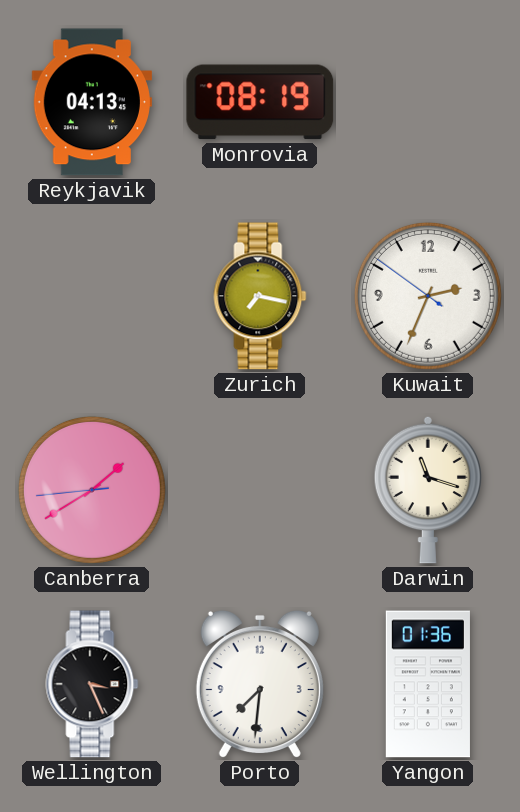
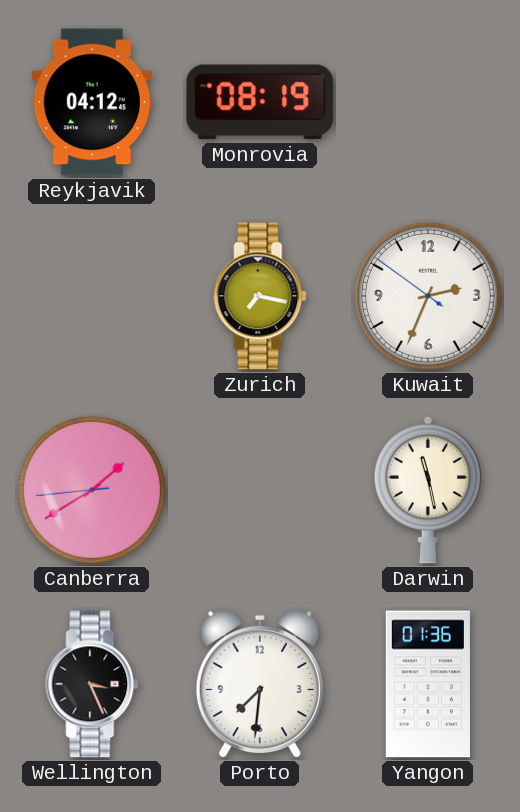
Reykjavik: 04:13 -> 04:12 (92, 102)
Darwin: 11:18 -> 11:28 (428, 490)
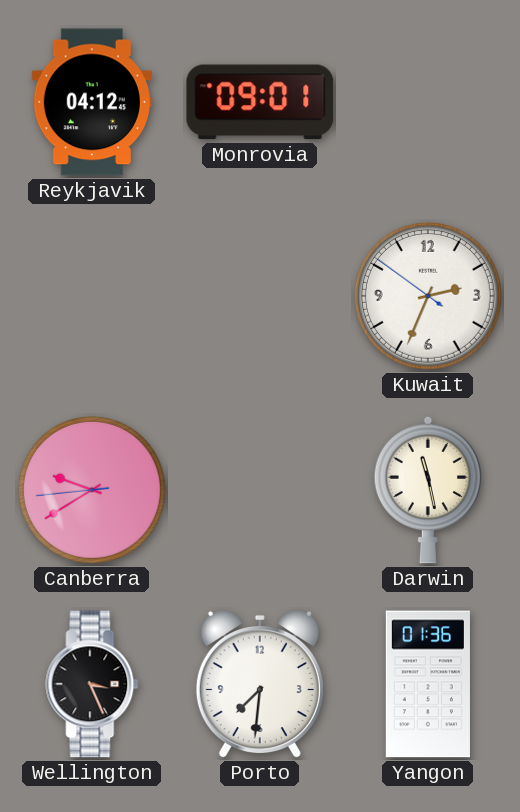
Monrovia: 08:19 -> 09:01 (260, 102)
Zurich: 7:17 -> none (260, 296)
Canberra: 1:39 -> 9:39 (92, 490)
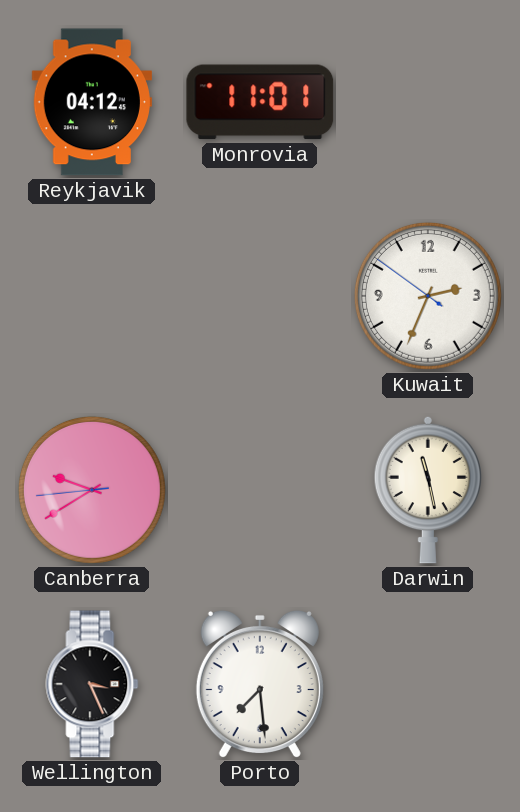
Monrovia: 09:01 -> 11:01 (260, 102)
Porto: 7:31 -> 7:29 (260, 684)
Yangon: 01:36 -> none (428, 684)
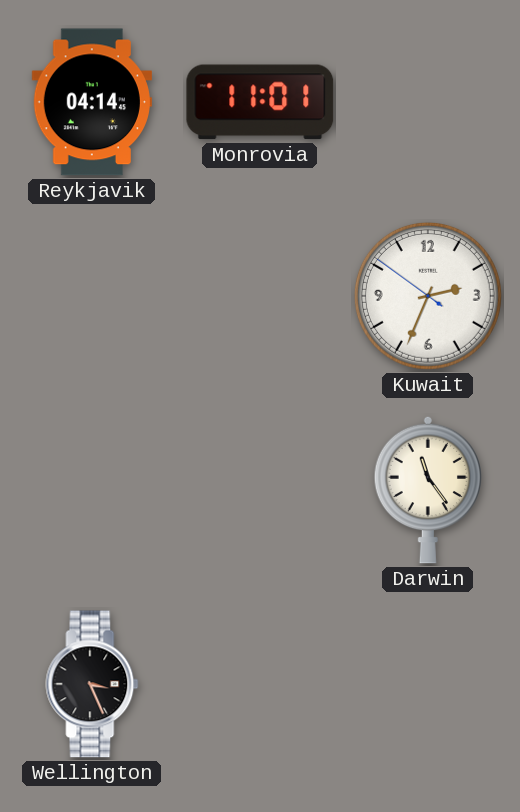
Reykjavik: 04:12 -> 04:14 (92, 102)
Canberra: 9:39 -> none (92, 490)
Darwin: 11:28 -> 11:24 (428, 490)
Porto: 7:29 -> none (260, 684)
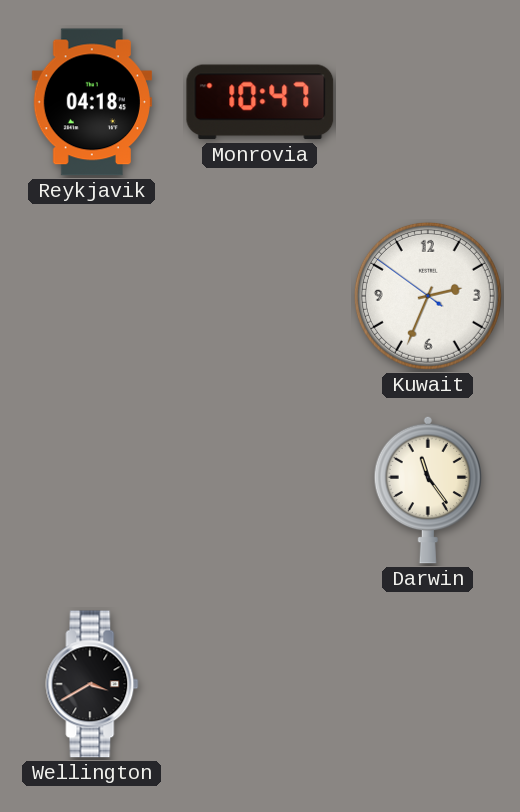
Reykjavik: 04:14 -> 04:18 (92, 102)
Monrovia: 11:01 -> 10:47 (260, 102)
Wellington: 3:26 -> 3:40 (92, 684)
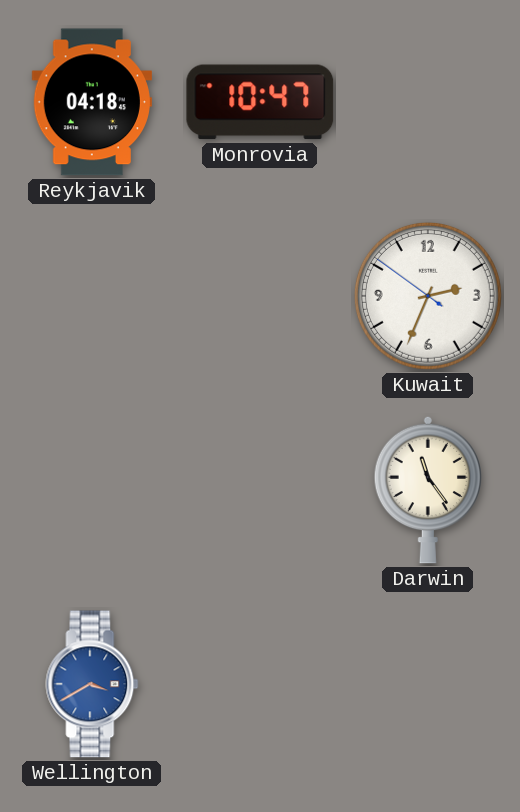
Wellington dial: black -> blue (92, 684)
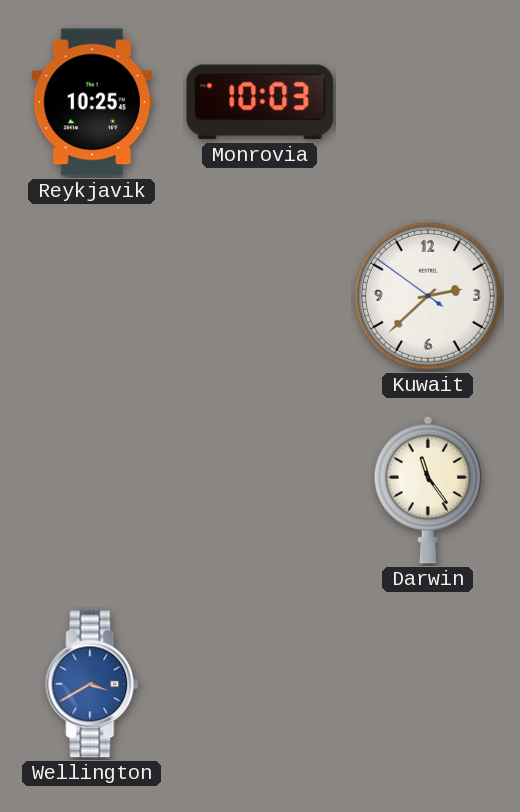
Reykjavik: 04:18 -> 10:25 (92, 102)
Monrovia: 10:47 -> 10:03 (260, 102)
Kuwait: 2:33 -> 2:37 (428, 296)
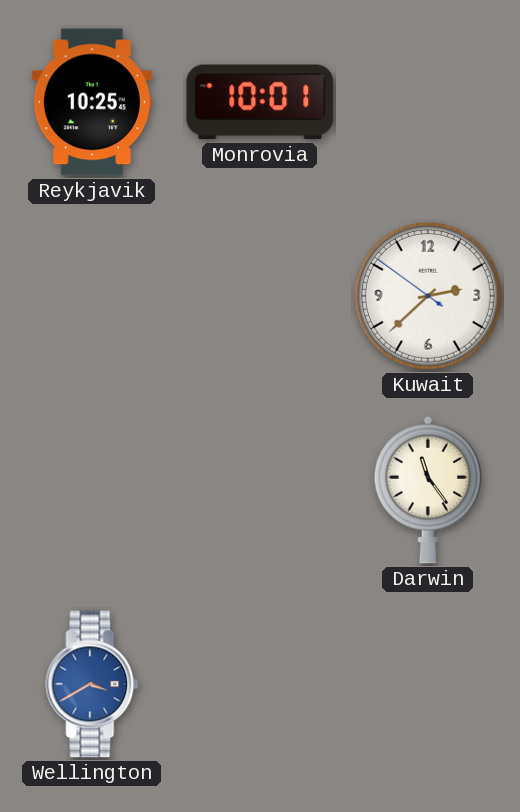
Monrovia: 10:03 -> 10:01 (260, 102)
